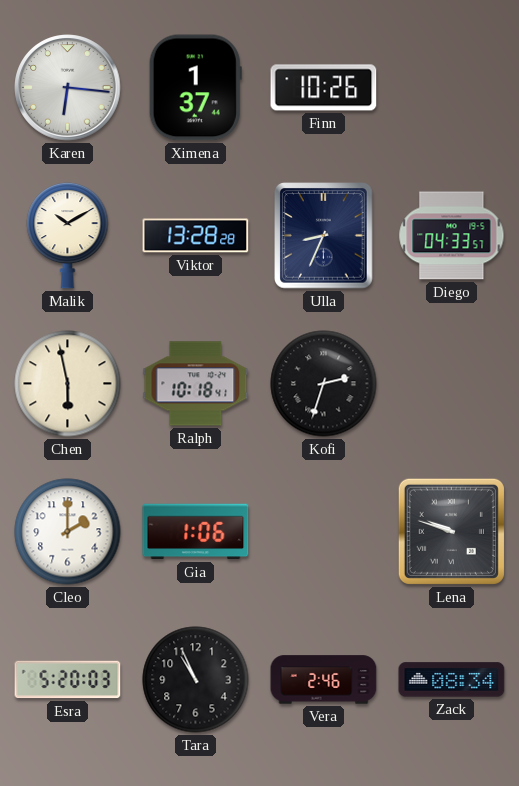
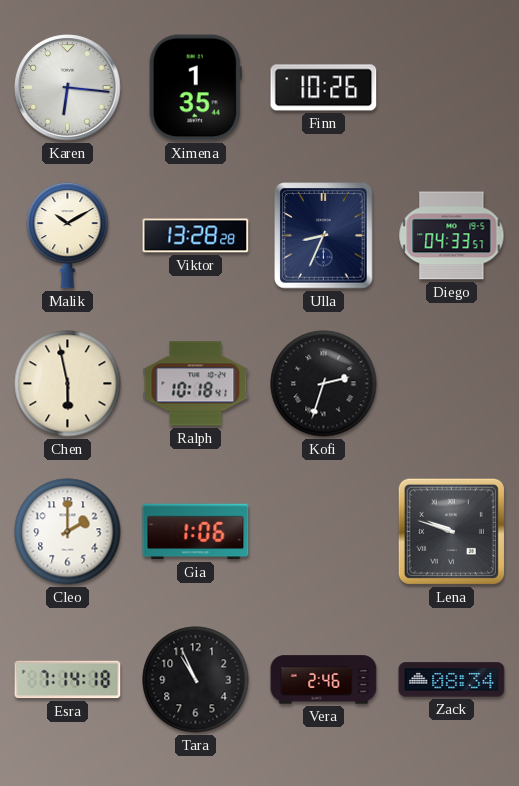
Ximena: 1:37 -> 1:35 (195, 88)
Esra: 5:20 -> 7:14 (68, 680)
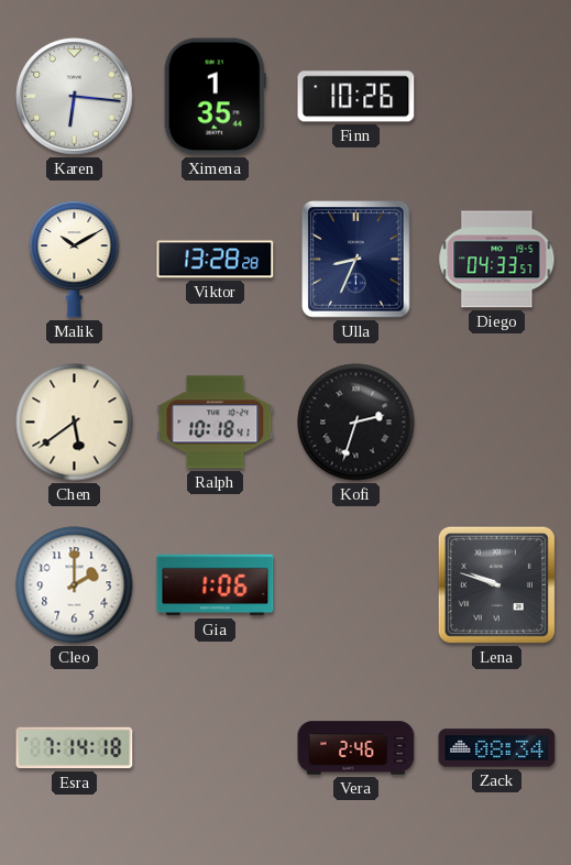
Chen: 5:58 -> 5:39 (75, 423)
Tara: 10:56 -> none (196, 680)
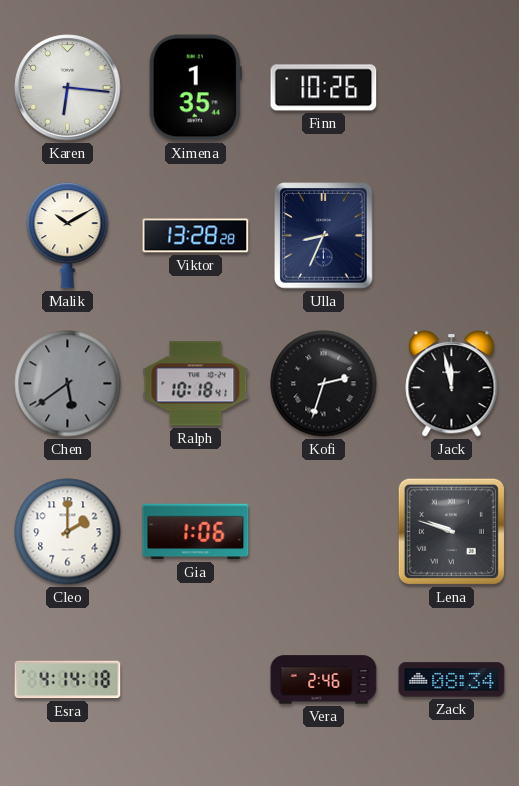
Diego: 04:33 -> none (497, 260)
Chen dial: cream -> grey (68, 384)
Jack: none -> 11:58 (452, 384)
Esra: 7:14 -> 4:14 (68, 680)
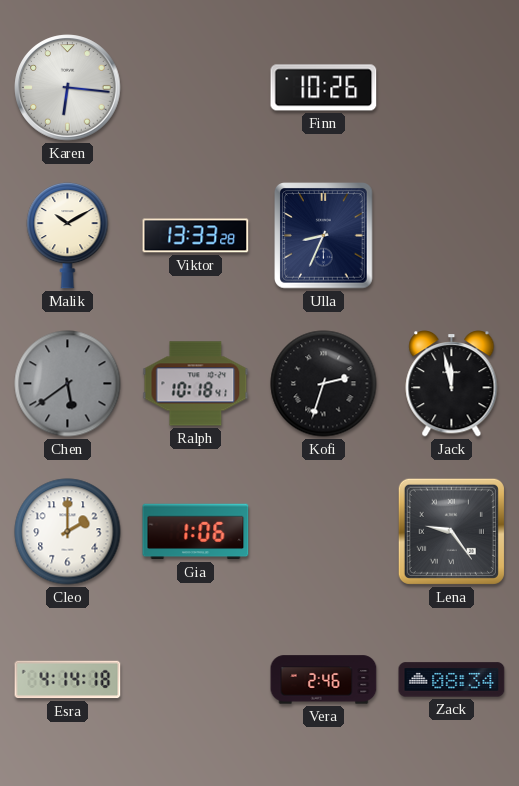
Ximena: 1:35 -> none (195, 88)
Viktor: 13:28 -> 13:33 (196, 236)
Lena: 9:48 -> 9:24 (451, 531)
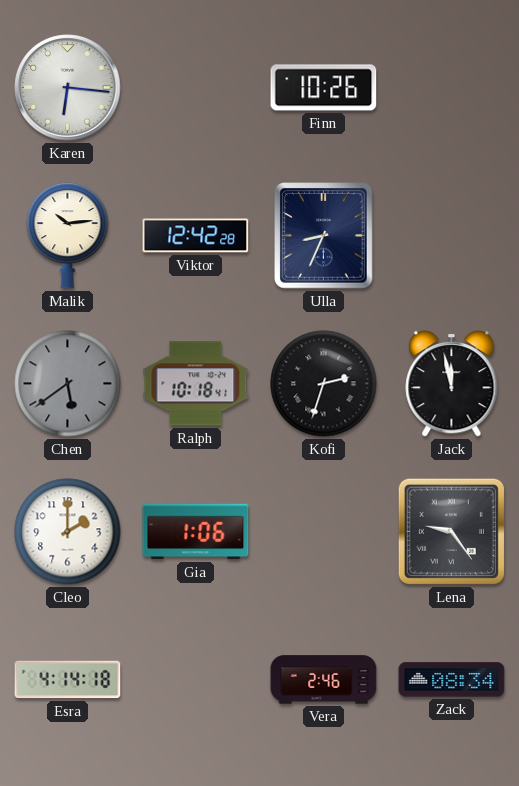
Malik: 10:10 -> 10:14 (68, 235)
Viktor: 13:33 -> 12:42 (196, 236)
